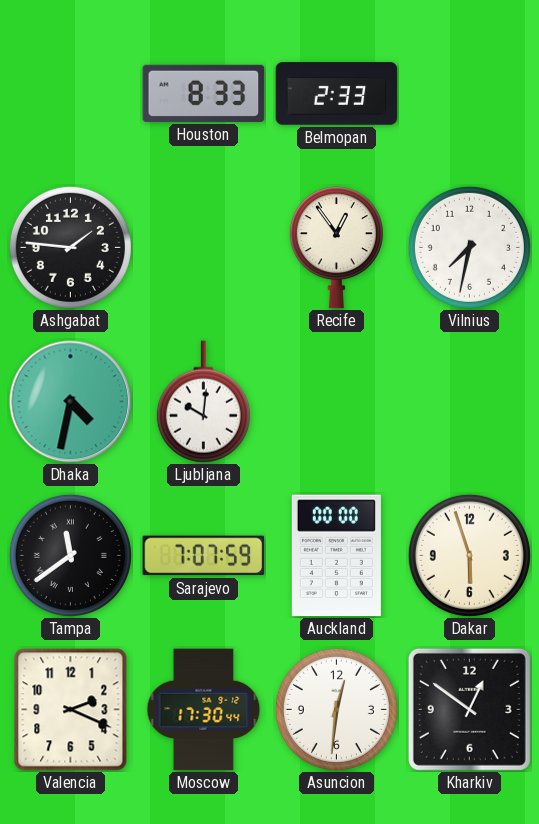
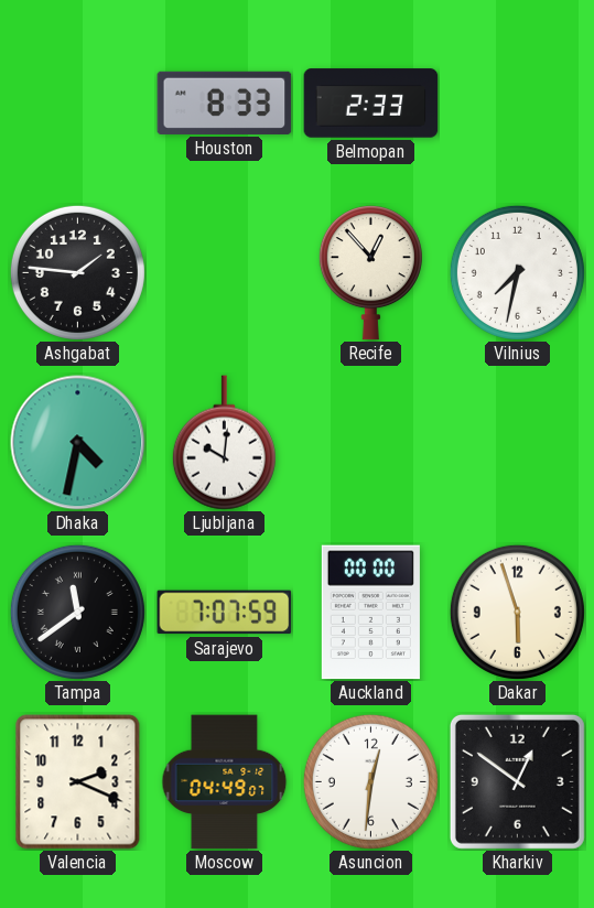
Recife: 12:54 -> 12:53 (370, 273)
Moscow: 17:30 -> 04:49 (225, 782)
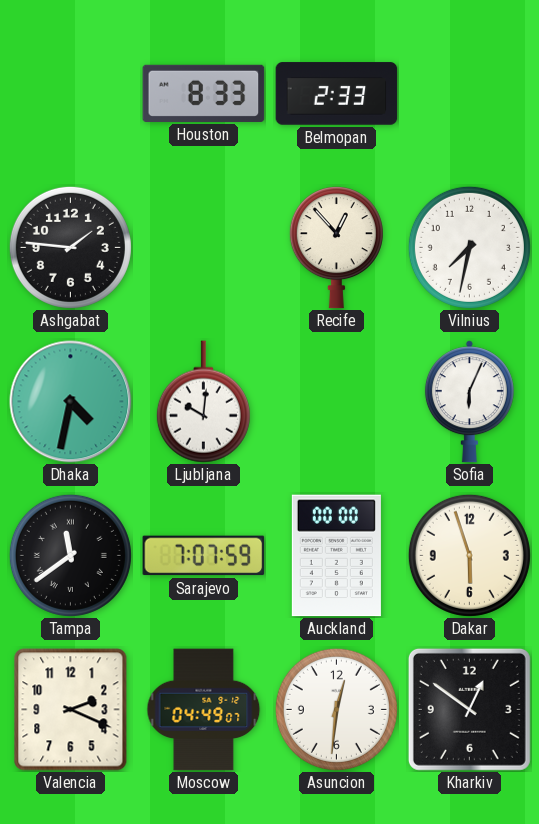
Sofia: none -> 6:04 (469, 402)
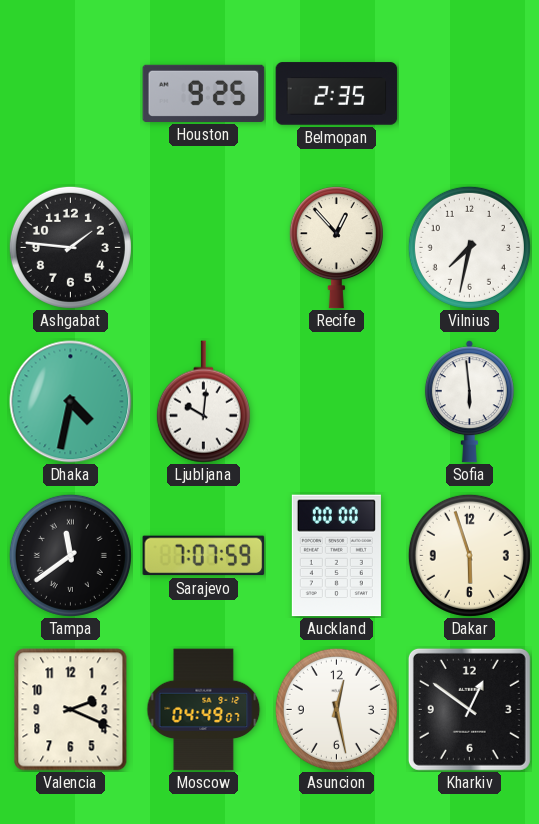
Houston: 8:33 -> 9:25 (204, 93)
Belmopan: 2:33 -> 2:35 (337, 94)
Sofia: 6:04 -> 5:59 (469, 402)
Asuncion: 12:31 -> 12:28 (336, 709)
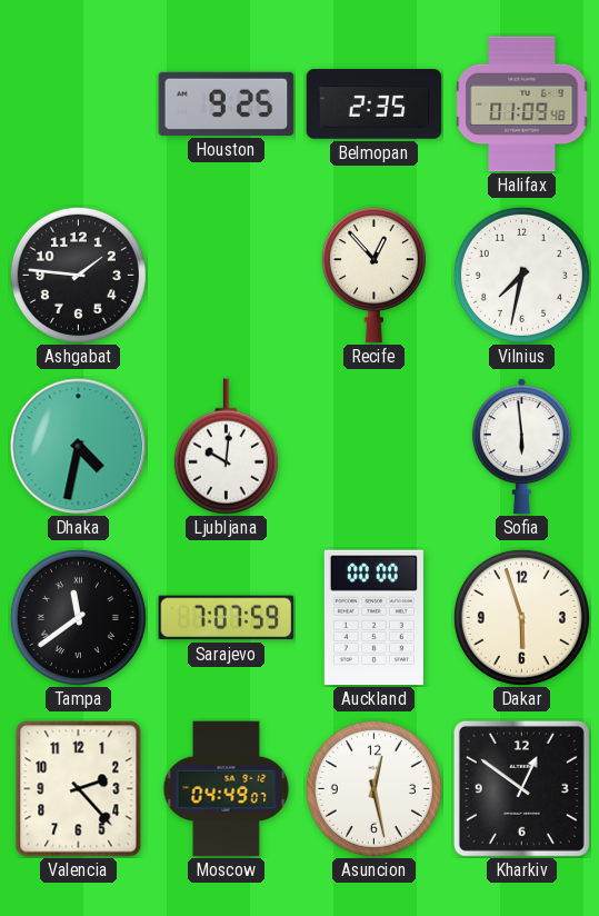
Halifax: none -> 01:09 (522, 104)
Valencia: 2:19 -> 2:23 (79, 789)
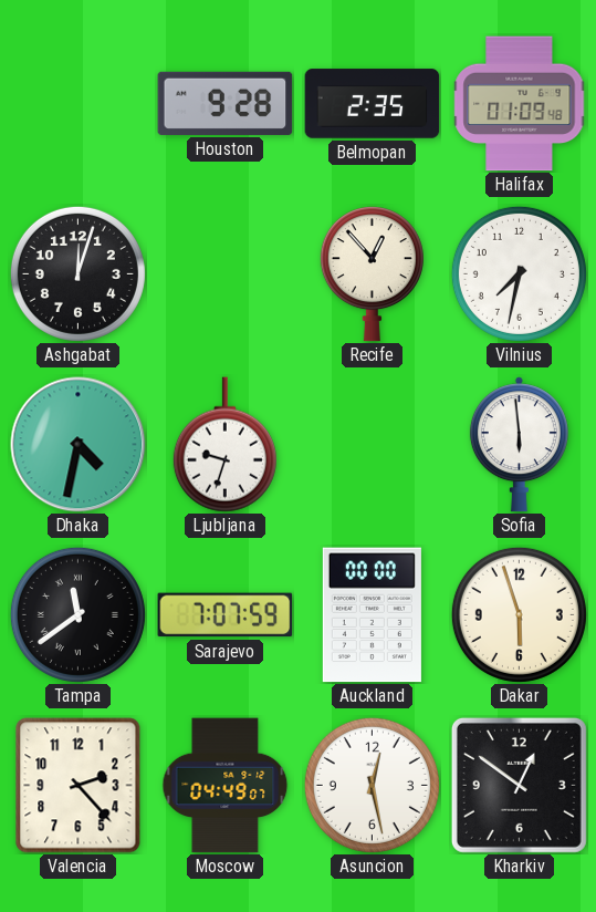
Houston: 9:25 -> 9:28 (226, 103)
Ashgabat: 1:46 -> 12:03 (77, 273)
Ljubljana: 10:01 -> 9:33 (224, 445)
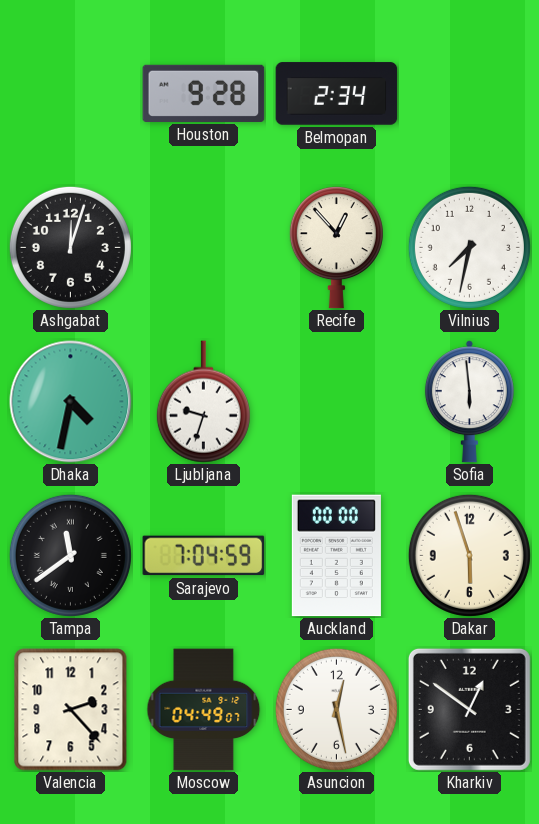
Belmopan: 2:35 -> 2:34 (337, 94)
Halifax: 01:09 -> none (520, 104)
Sarajevo: 7:07 -> 7:04 (204, 556)
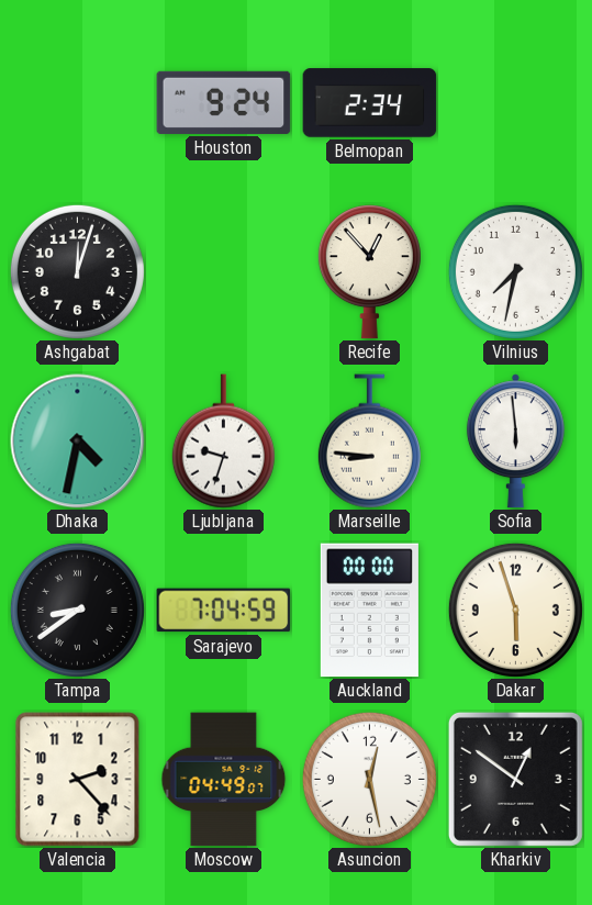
Houston: 9:28 -> 9:24 (224, 102)
Marseille: none -> 8:46 (369, 442)
Tampa: 11:39 -> 8:39 (77, 610)
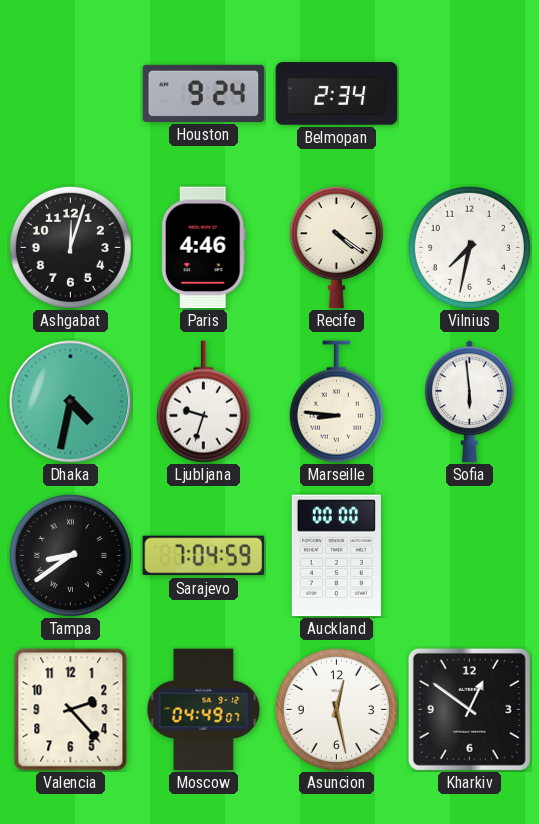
Paris: none -> 4:46 (203, 248)
Recife: 12:53 -> 4:21 (336, 248)
Dakar: 5:57 -> none (515, 610)
